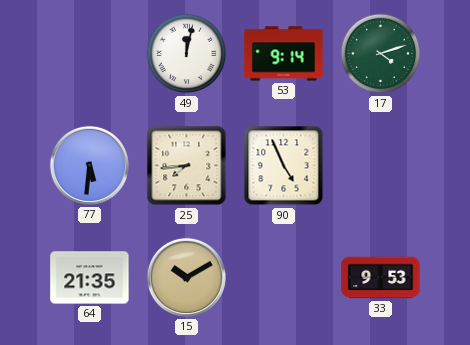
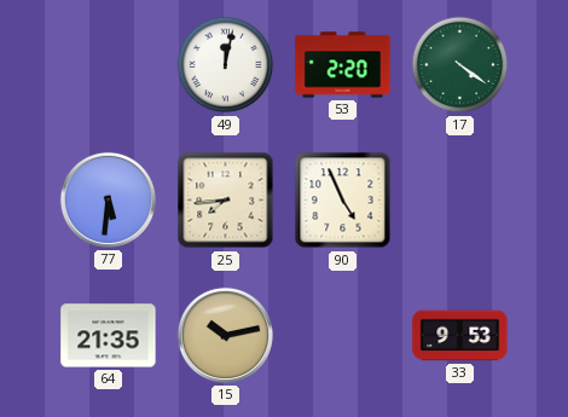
53: 9:14 -> 2:20 (343, 65)
17: 4:12 -> 4:21 (460, 65)
15: 10:10 -> 10:13 (225, 335)
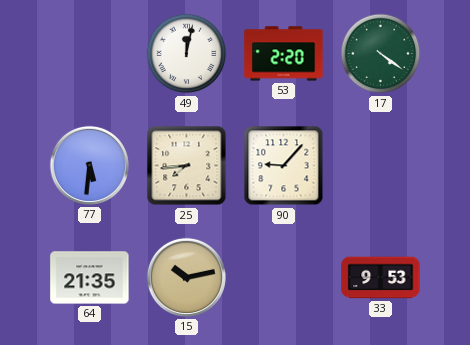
90: 4:56 -> 9:07 (284, 166)
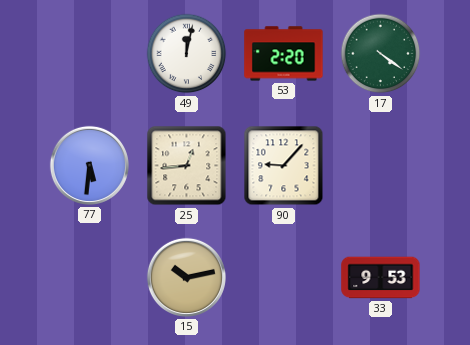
25: 7:44 -> 12:44 (187, 166)
64: 21:35 -> none (90, 278)
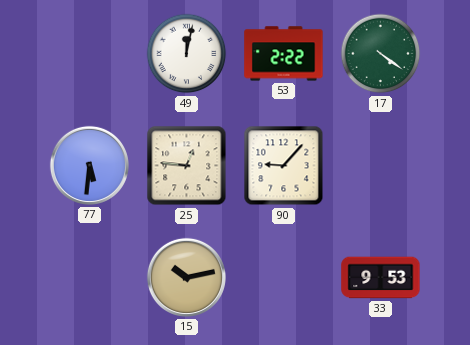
53: 2:20 -> 2:22 (284, 54)
25: 12:44 -> 12:46 (187, 166)
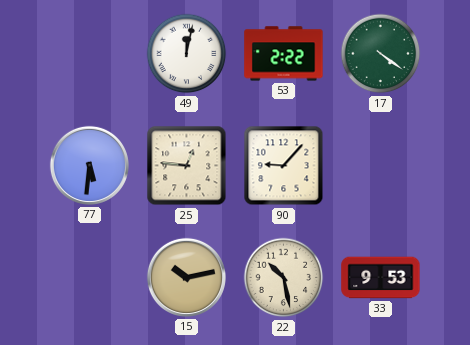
22: none -> 10:28 (284, 278)
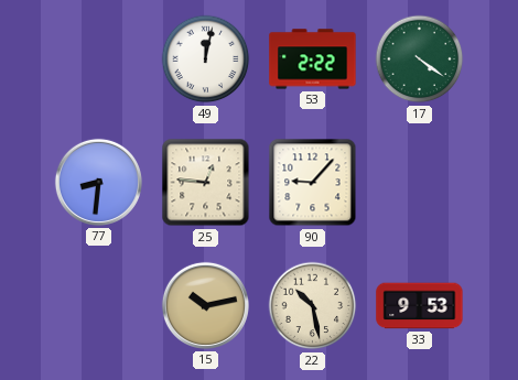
77: 5:31 -> 8:31 (98, 182)
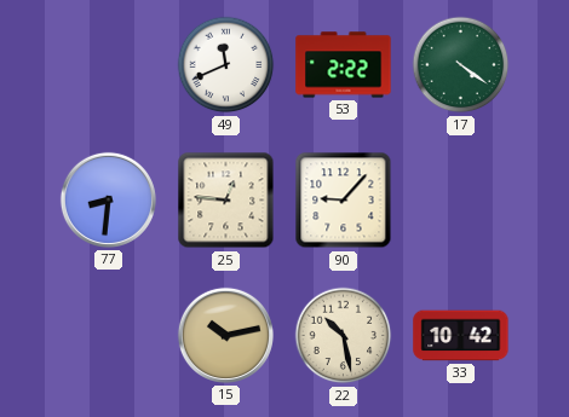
49: 12:02 -> 11:41 (226, 65)
33: 9:53 -> 10:42 (461, 336)
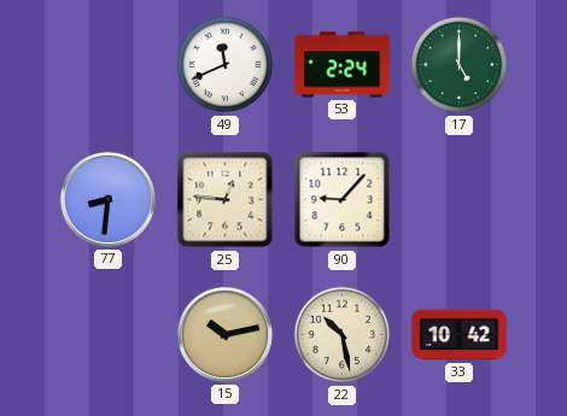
53: 2:22 -> 2:24 (343, 65)
17: 4:21 -> 5:00 (460, 65)
